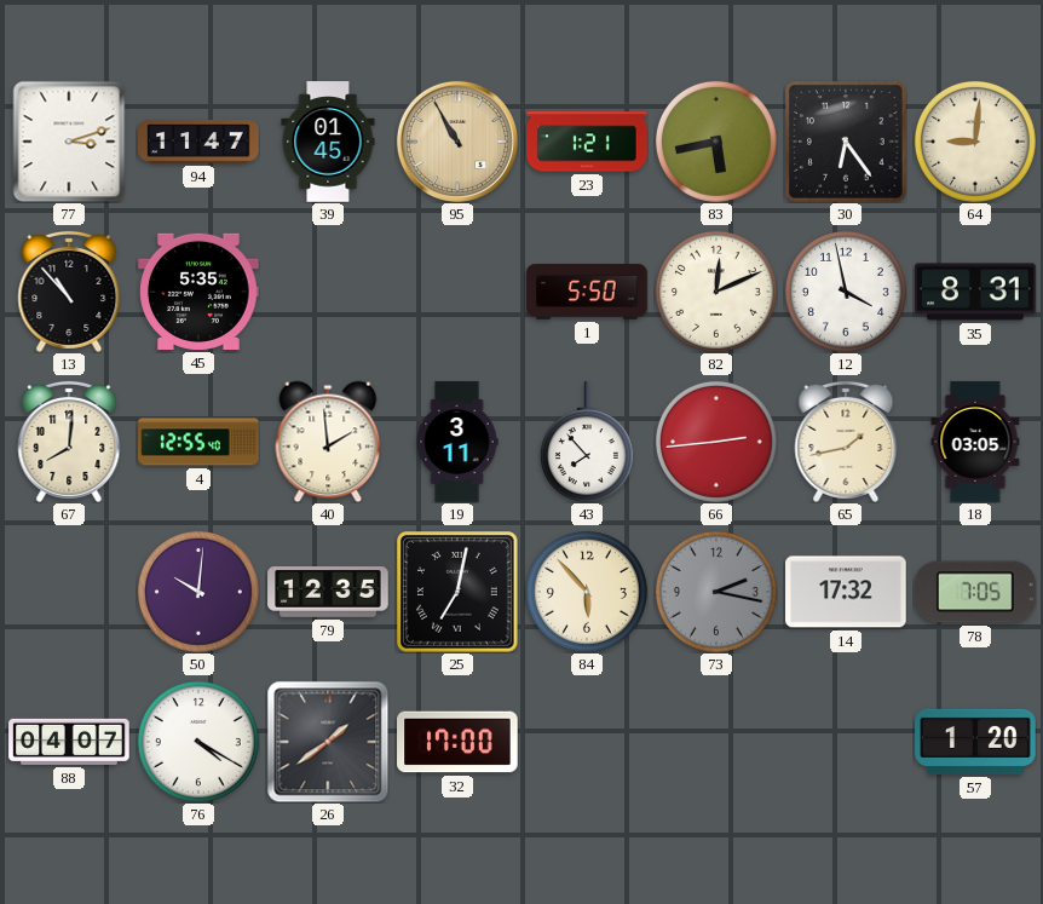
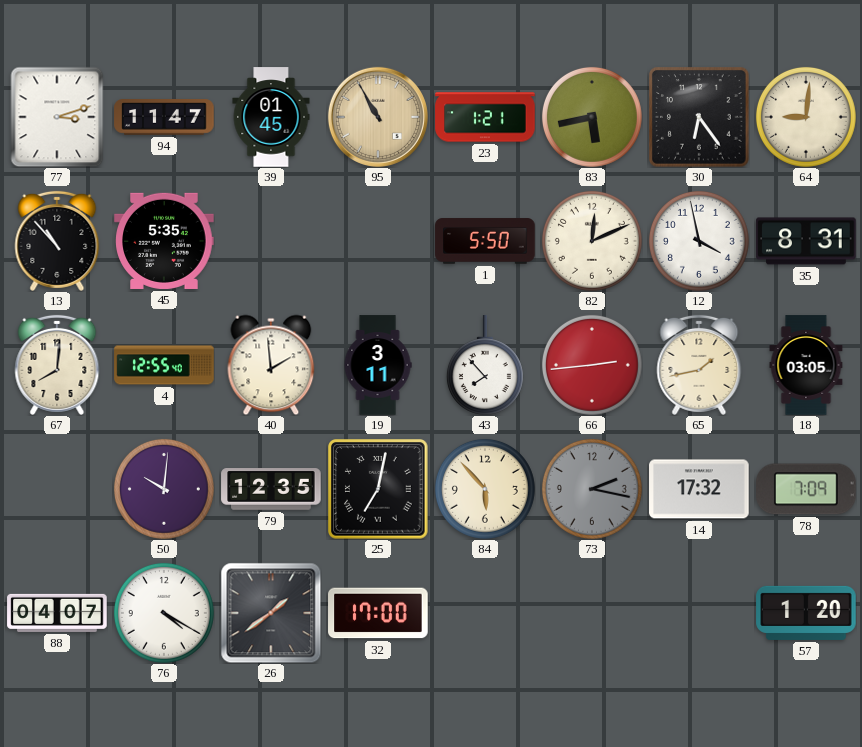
78: 7:05 -> 7:09 (806, 489)
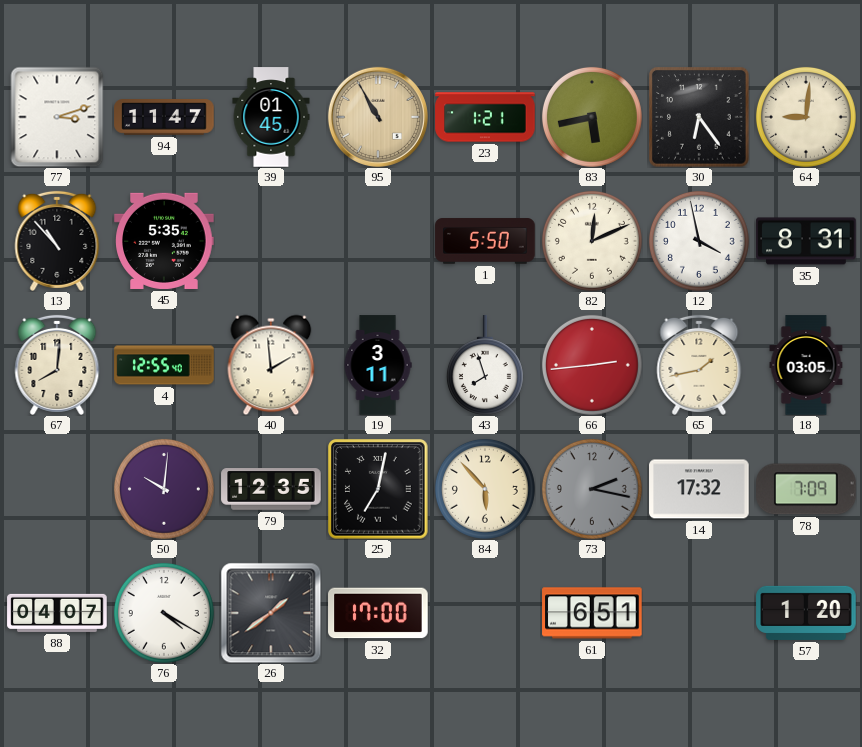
43: 7:53 -> 7:57 (485, 365)
61: none -> 6:51 (592, 613)
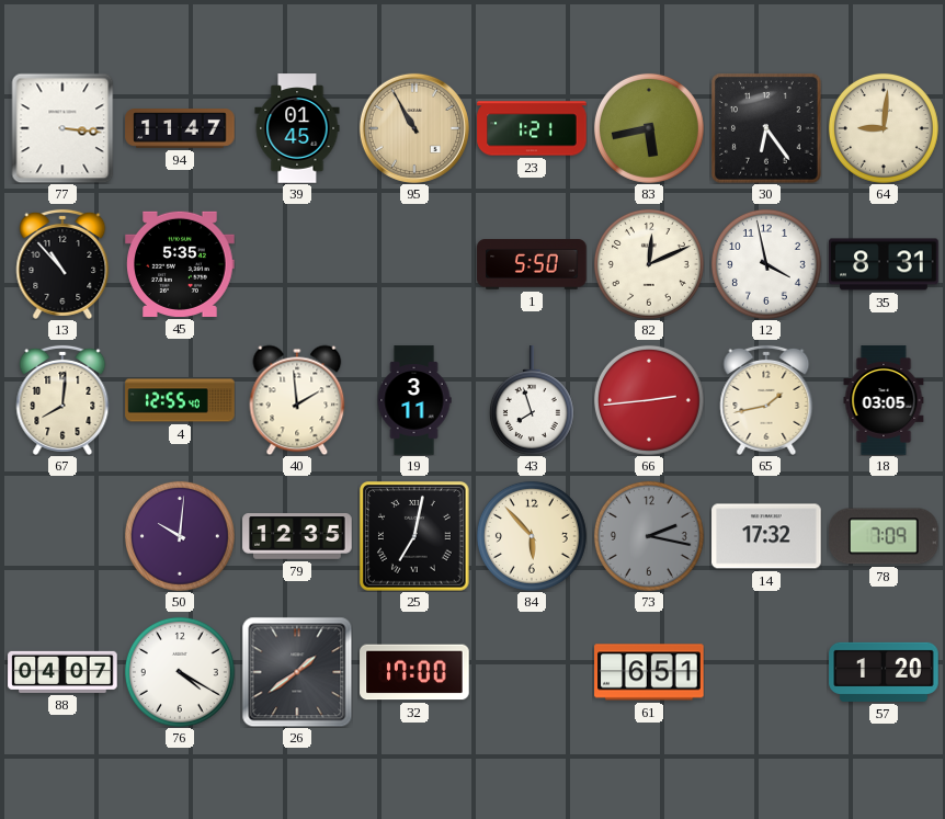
77: 3:12 -> 3:16 (62, 128)
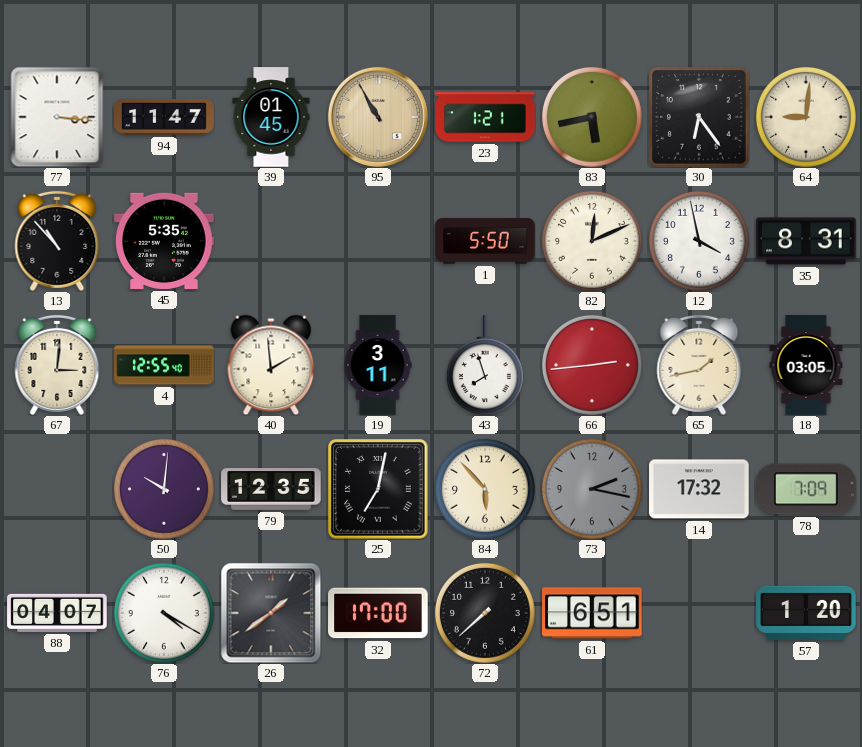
67: 8:01 -> 3:01 (57, 365)
72: none -> 7:38 (485, 613)
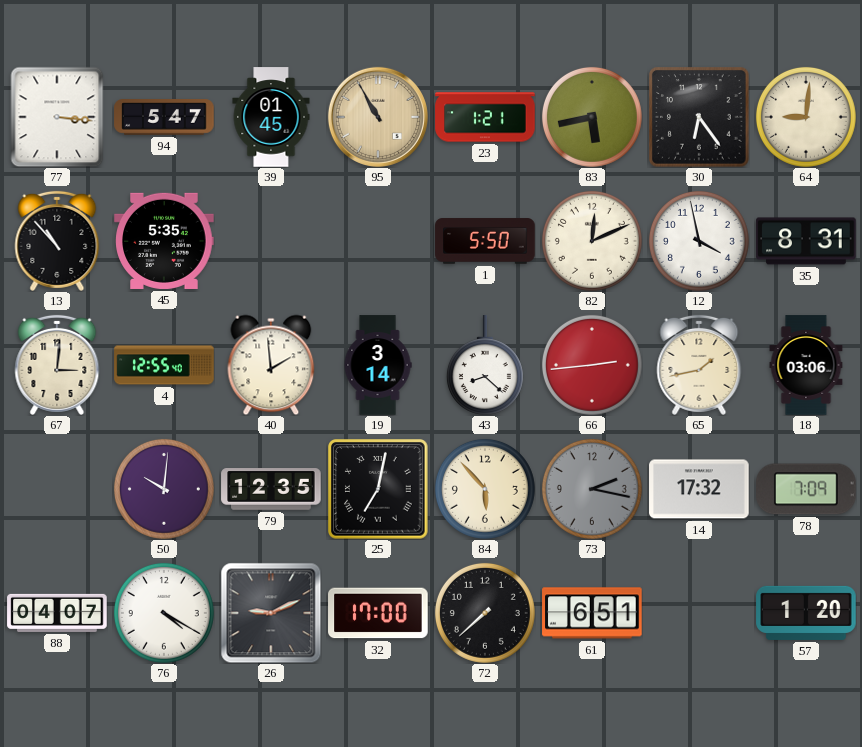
94: 11:47 -> 5:47 (164, 117)
19: 3:11 -> 3:14 (378, 365)
43: 7:57 -> 8:22 (485, 365)
18: 03:05 -> 03:06 (806, 365)
26: 1:39 -> 9:11 (271, 613)
